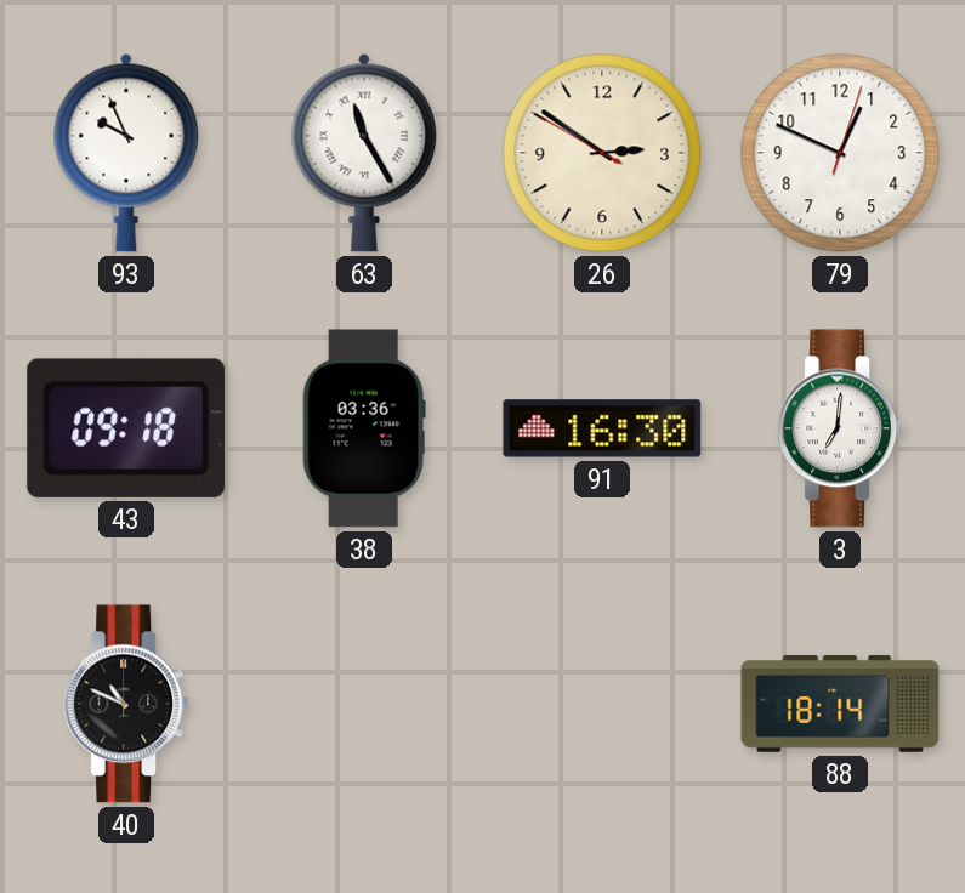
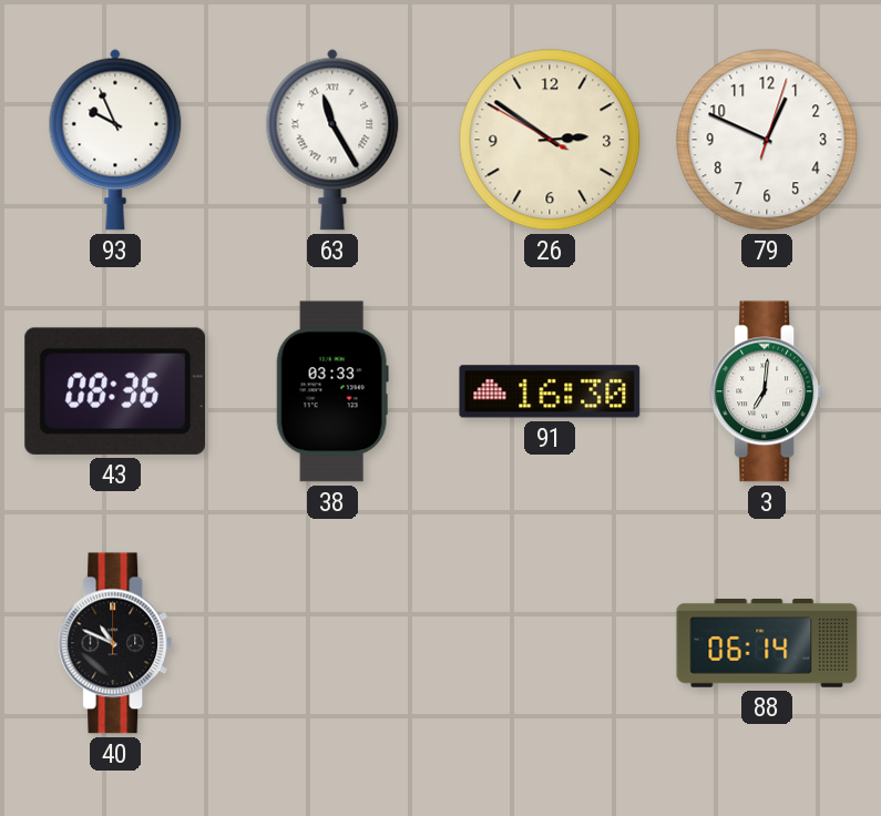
43: 09:18 -> 08:36 (114, 391)
38: 03:36 -> 03:33 (332, 391)
88: 18:14 -> 06:14 (767, 644)
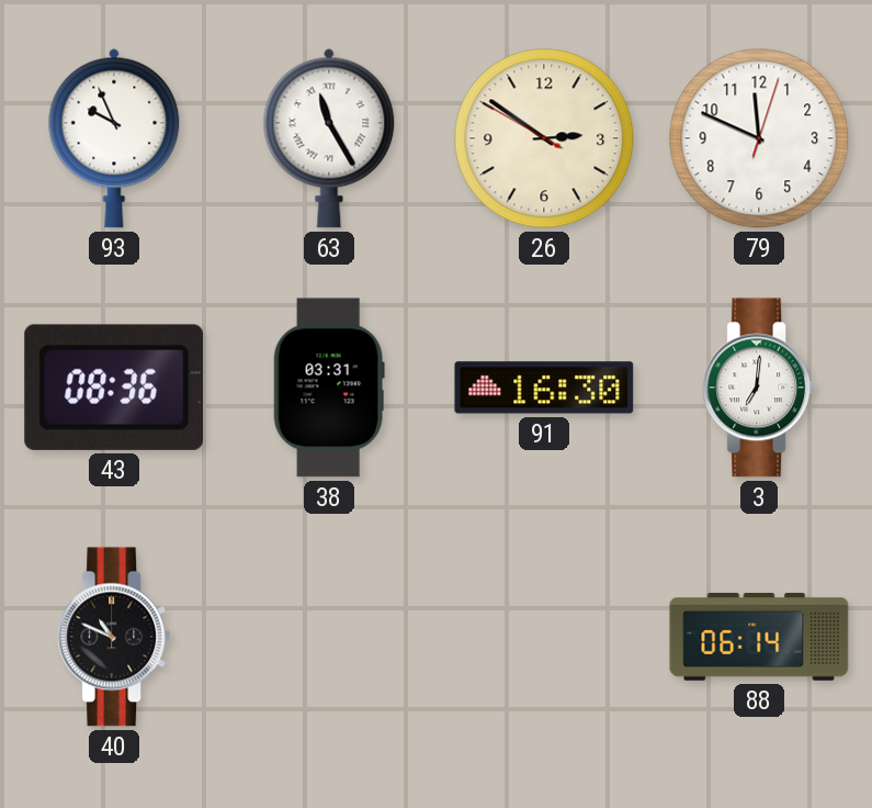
79: 12:49 -> 11:49 (759, 138)
38: 03:33 -> 03:31 (329, 388)
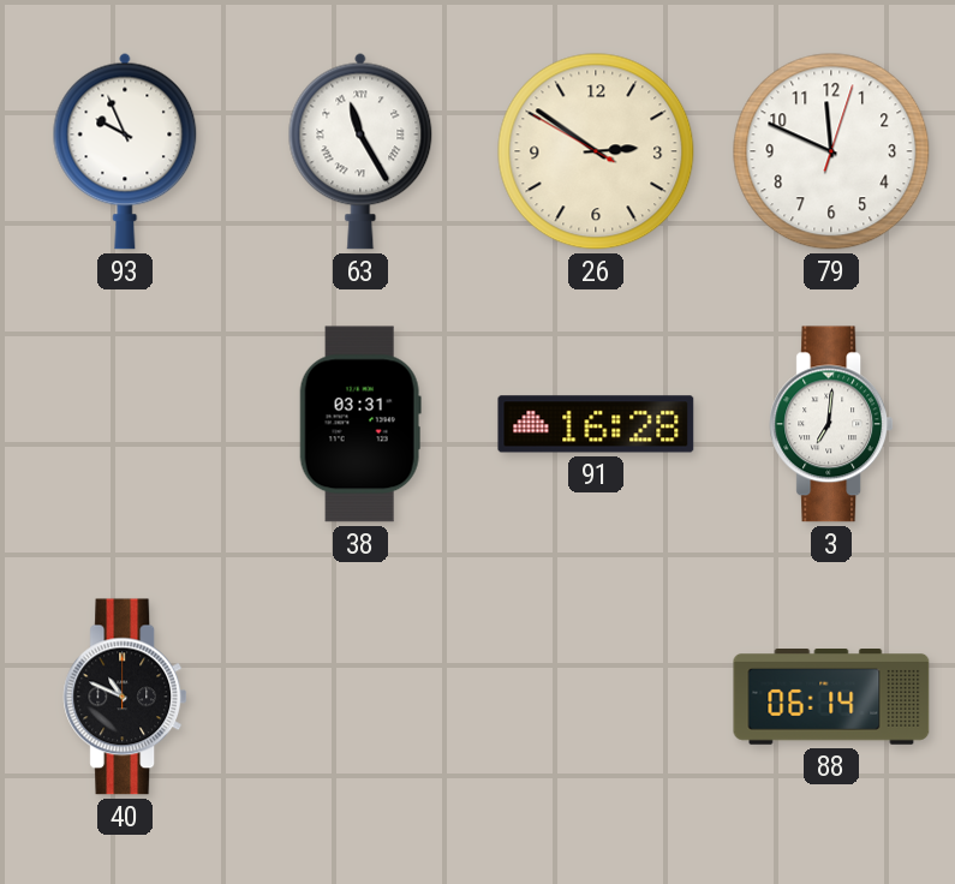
43: 08:36 -> none (113, 388)
91: 16:30 -> 16:28 (596, 424)
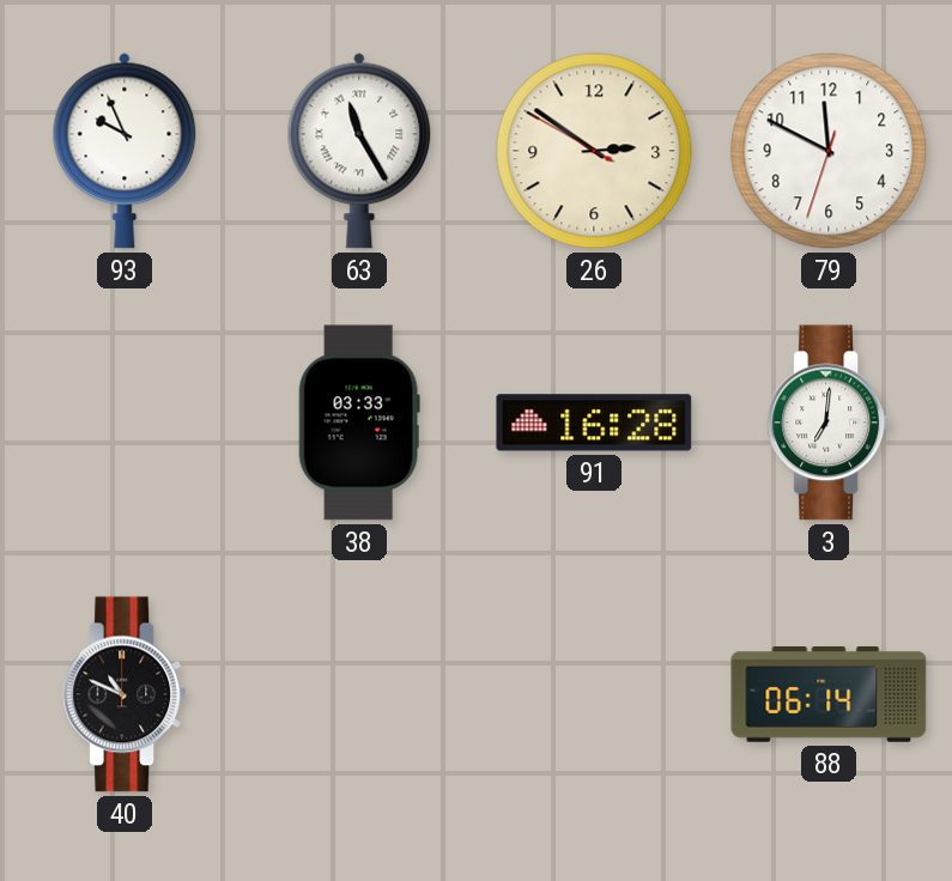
79: 11:49:03 -> 11:49:33 (829, 151)
38: 03:31 -> 03:33 (359, 423)
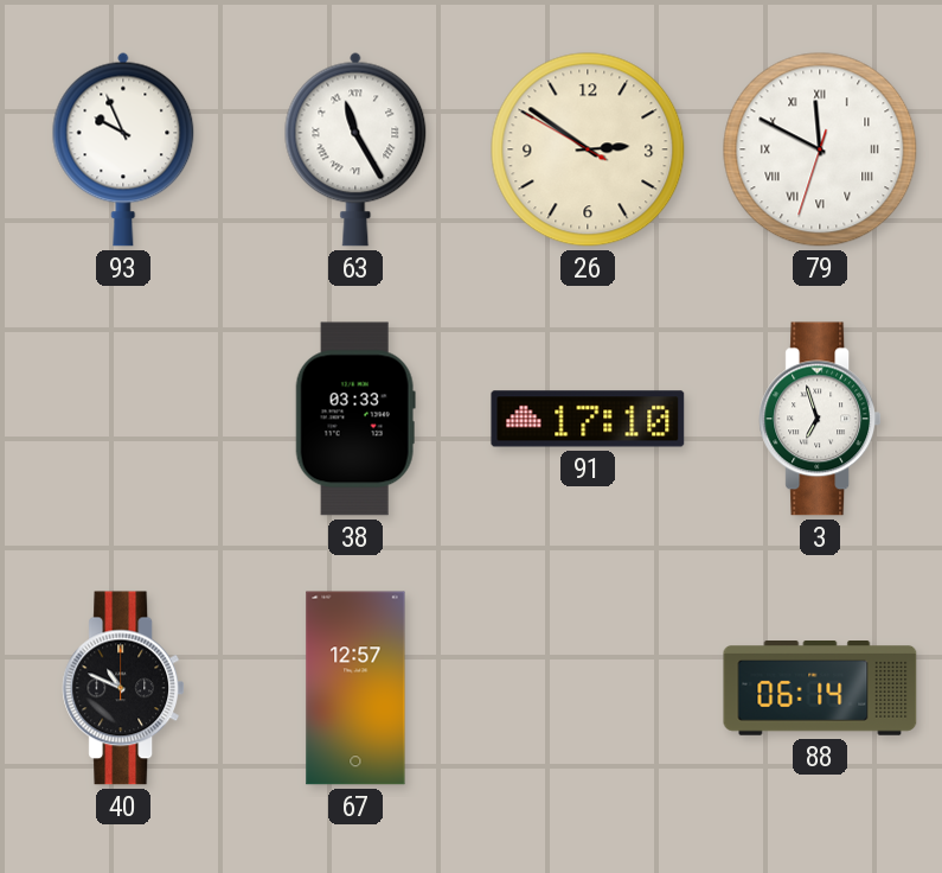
79 numerals: Arabic -> Roman (820, 149)
91: 16:28 -> 17:10 (588, 419)
3: 7:01 -> 6:57 (820, 419)
67: none -> 12:57 (355, 688)
